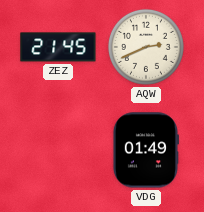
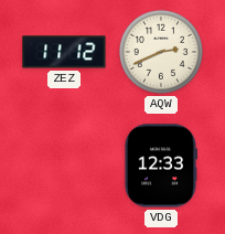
ZEZ: 21:45 -> 11:12 (64, 52)
VDG: 01:49 -> 12:33 (160, 166)
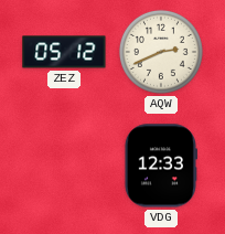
ZEZ: 11:12 -> 05:12 (64, 52)
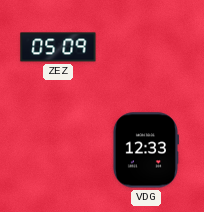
ZEZ: 05:12 -> 05:09 (58, 47)
AQW: 2:41 -> none (161, 52)
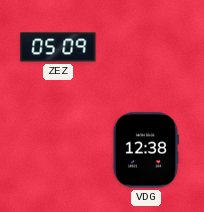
VDG: 12:33 -> 12:38 (145, 150)
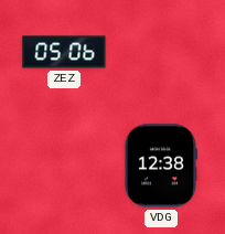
ZEZ: 05:09 -> 05:06 (64, 52)
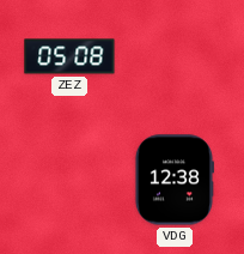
ZEZ: 05:06 -> 05:08 (69, 56)
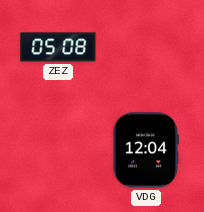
VDG: 12:38 -> 12:04 (145, 150)
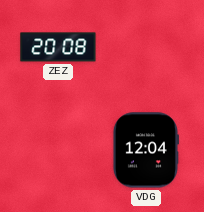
ZEZ: 05:08 -> 20:08 (58, 47)
